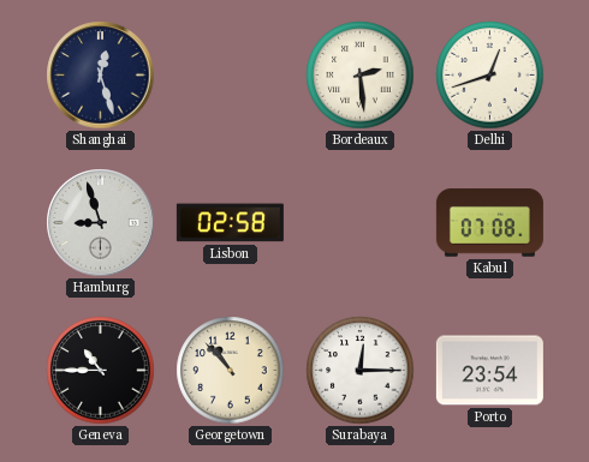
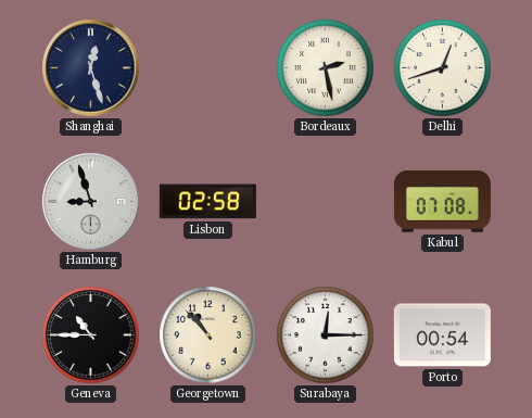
Bordeaux: 2:29 -> 2:28 (326, 68)
Porto: 23:54 -> 00:54 (442, 335)
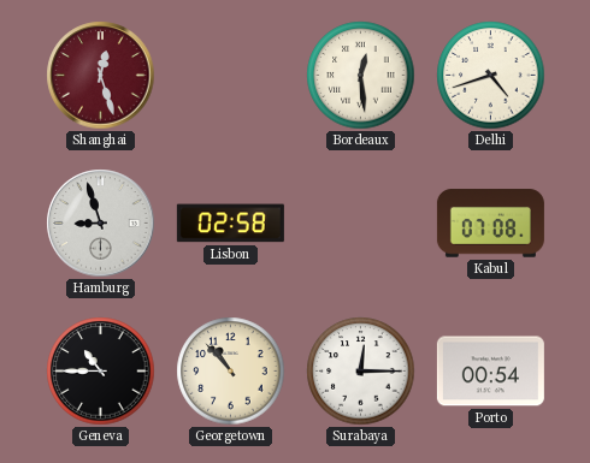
Shanghai dial: navy -> burgundy (101, 76)
Bordeaux: 2:28 -> 12:29 (361, 76)
Delhi: 12:42 -> 4:42 (491, 76)
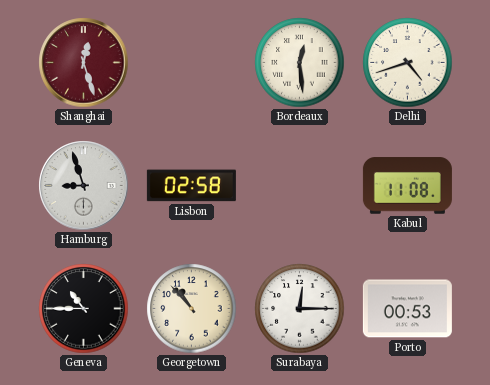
Kabul: 07:08 -> 11:08 (407, 186)
Porto: 00:54 -> 00:53 (407, 309)
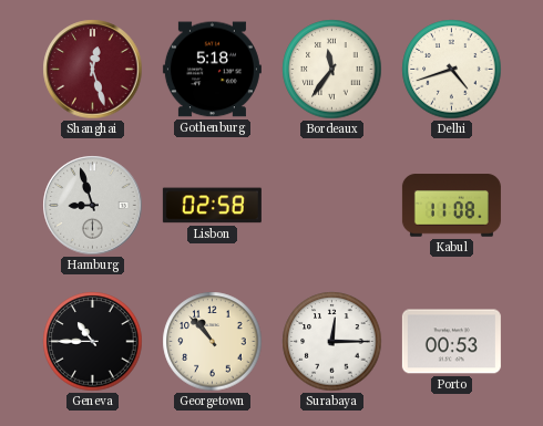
Gothenburg: none -> 5:18 (212, 70)
Bordeaux: 12:29 -> 11:36 (332, 70)
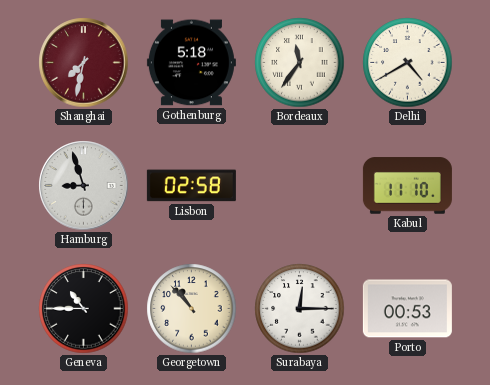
Shanghai: 12:27 -> 7:32 (84, 63)
Delhi: 4:42 -> 4:40 (408, 63)
Kabul: 11:08 -> 11:10 (407, 186)
